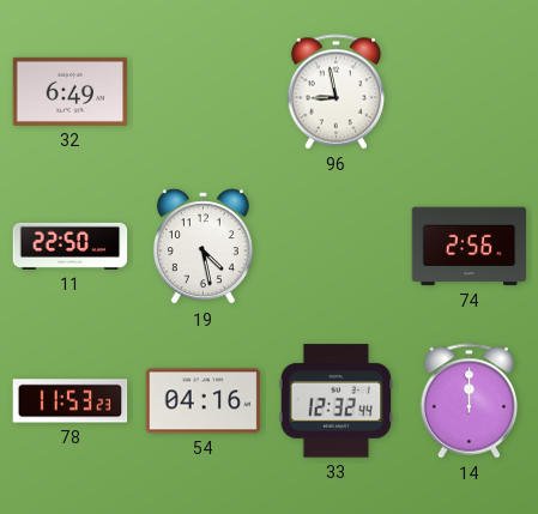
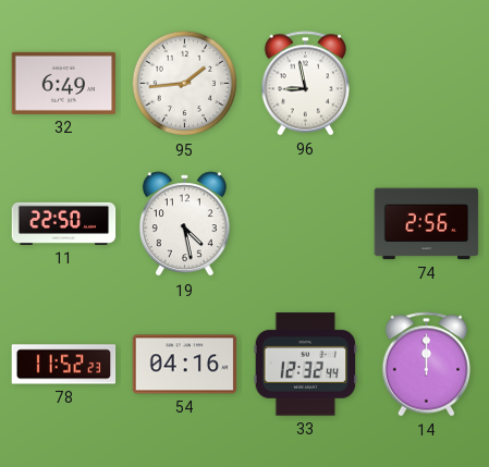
95: none -> 1:44 (185, 84)
78: 11:53 -> 11:52 (64, 365)
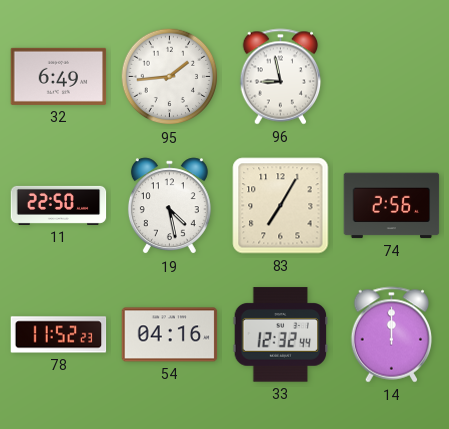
83: none -> 7:05 (281, 206)
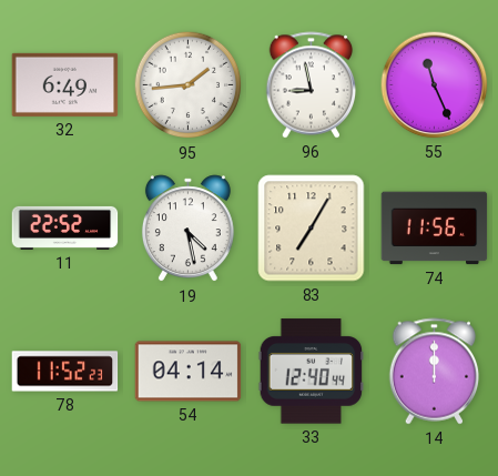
55: none -> 11:26 (435, 85)
11: 22:50 -> 22:52 (65, 227)
74: 2:56 -> 11:56 (435, 229)
54: 04:16 -> 04:14 (189, 372)
33: 12:32 -> 12:40 (312, 372)
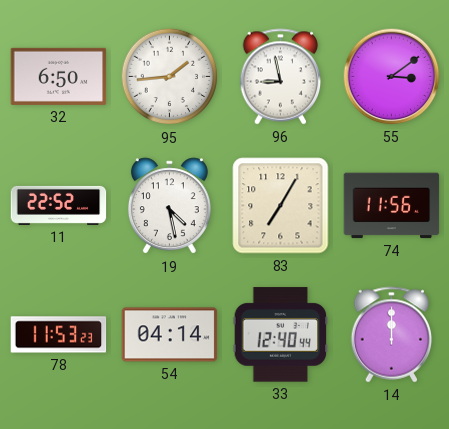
32: 6:49 -> 6:50 (59, 76)
55: 11:26 -> 3:09 (392, 77)
78: 11:52 -> 11:53 (59, 335)
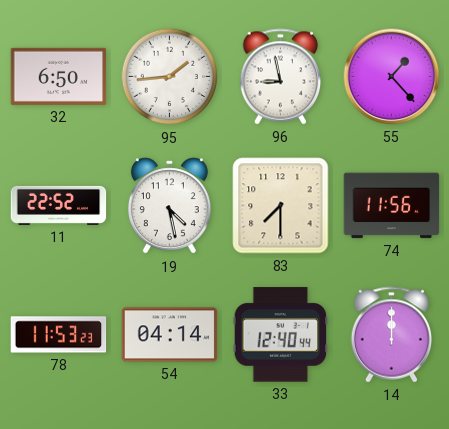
55: 3:09 -> 1:23 (392, 77)
83: 7:05 -> 7:30 (281, 206)
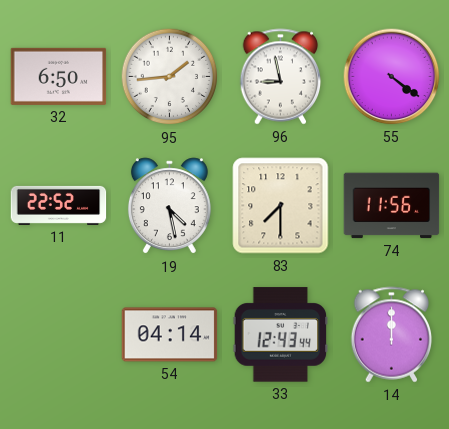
55: 1:23 -> 4:21 (392, 77)
78: 11:53 -> none (59, 335)
33: 12:40 -> 12:43 (281, 335)
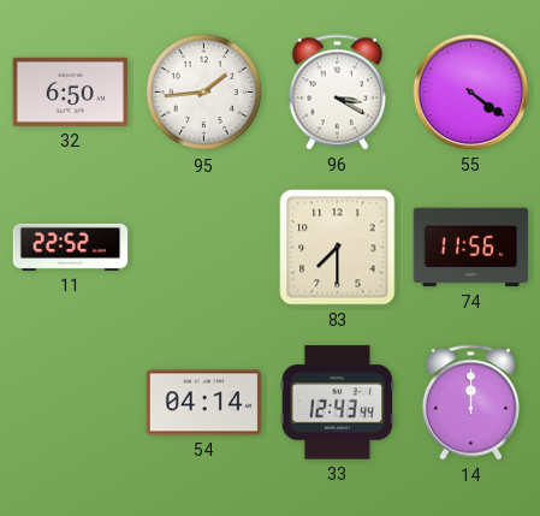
96: 8:58 -> 3:20 (338, 93)
19: 4:28 -> none (169, 206)
